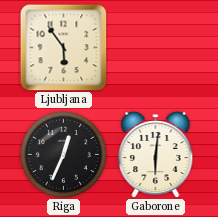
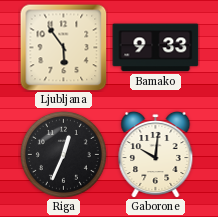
Bamako: none -> 9:33 (156, 48)
Gaborone: 6:01 -> 10:01 (156, 154)
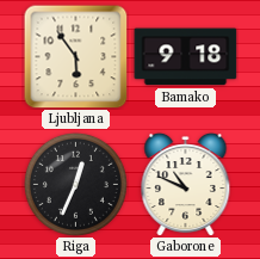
Bamako: 9:33 -> 9:18 (186, 57)
Gaborone: 10:01 -> 10:49 (186, 184)
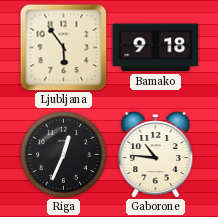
Gaborone: 10:49 -> 10:46 (156, 154)
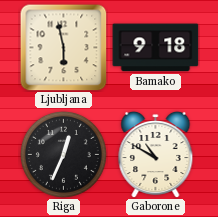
Ljubljana: 5:54 -> 5:58 (64, 48)
Gaborone: 10:46 -> 10:50 (156, 154)
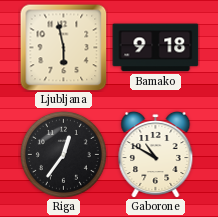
Riga: 12:34 -> 12:36 (63, 154)
